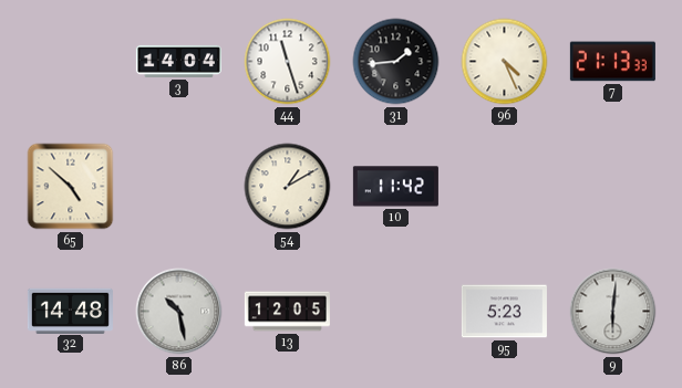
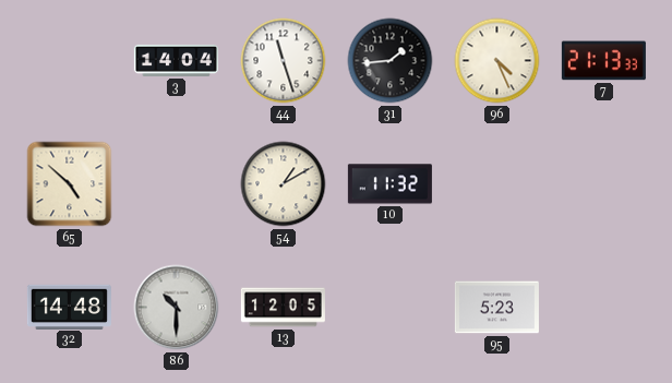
10: 11:42 -> 11:32 (389, 184)
86: 10:28 -> 10:30 (177, 308)
9: 6:01 -> none (613, 312)
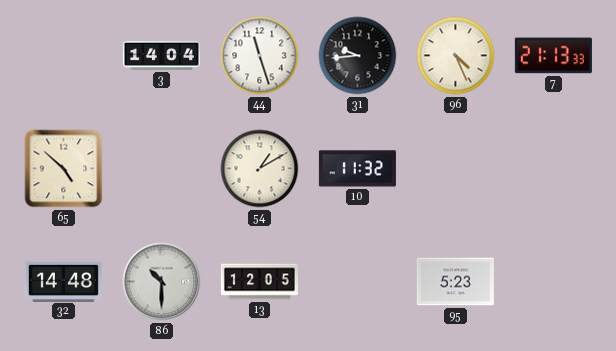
31: 1:44 -> 9:44 (358, 56)
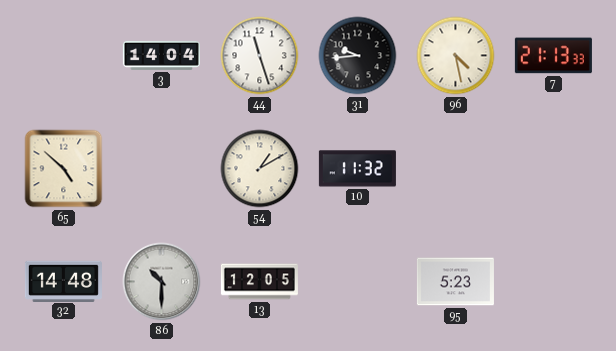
96: 4:26 -> 4:28 (456, 56)
